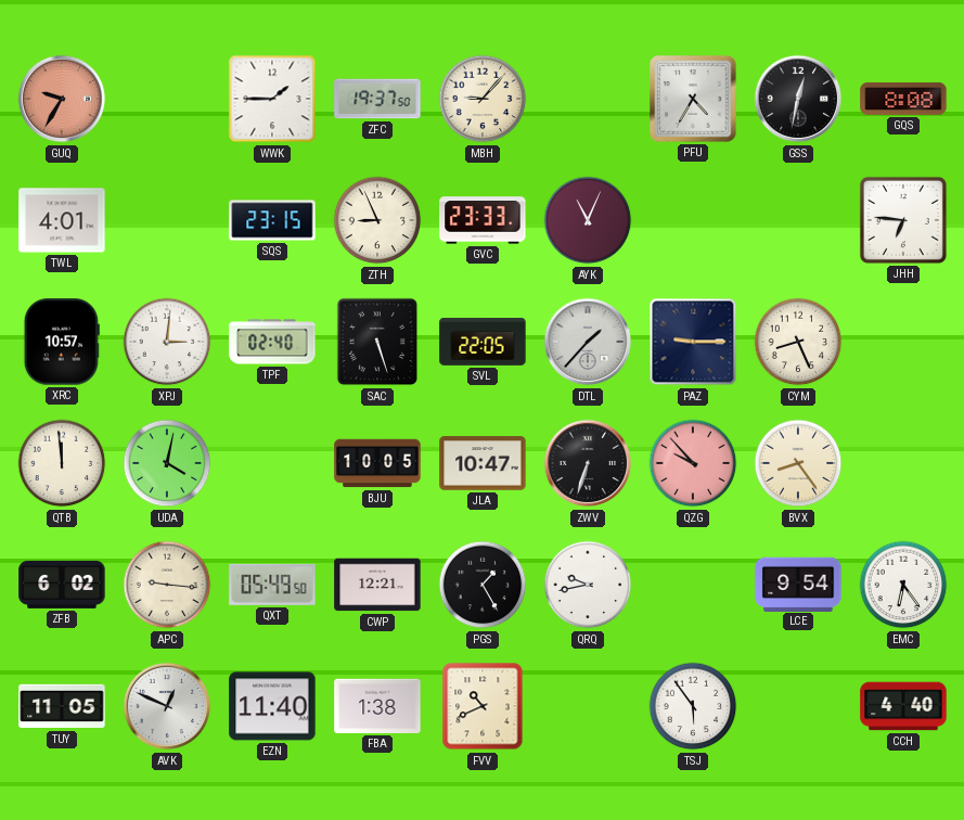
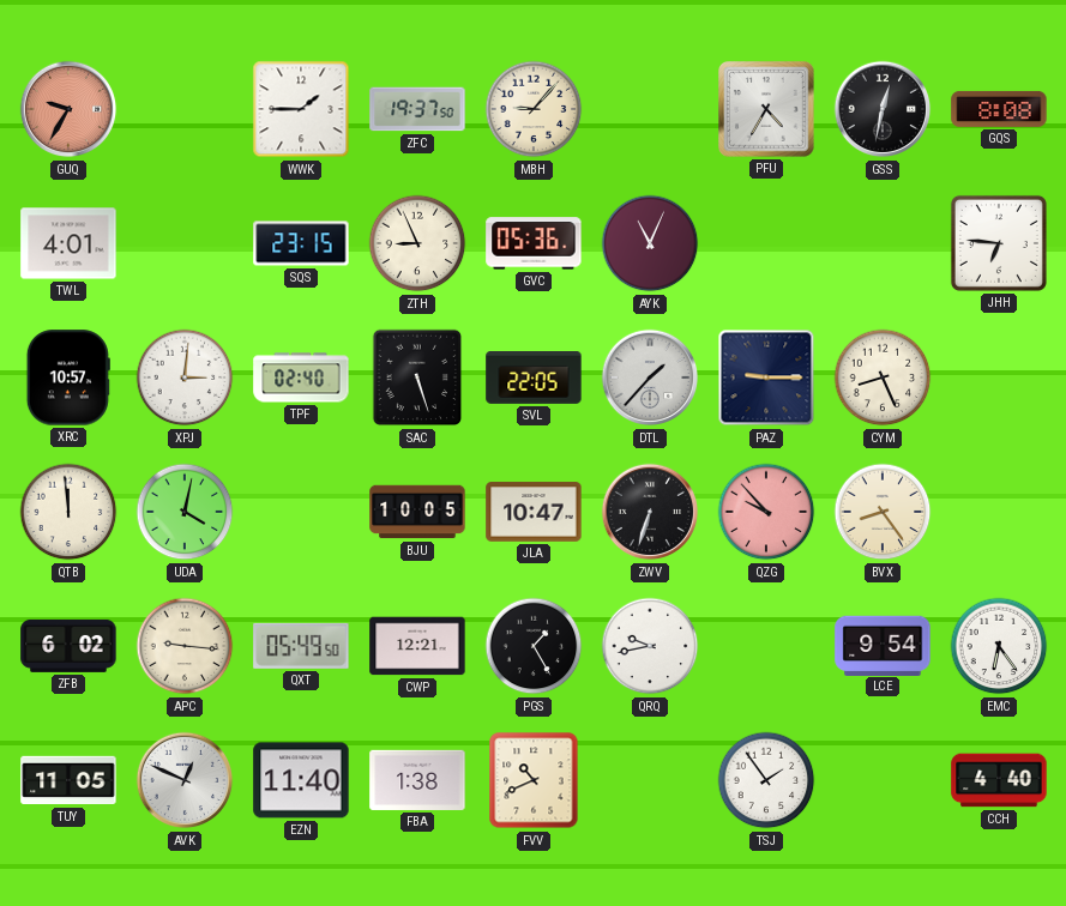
GVC: 23:33 -> 05:36 (534, 243)
TSJ: 5:54 -> 1:54 (766, 780)
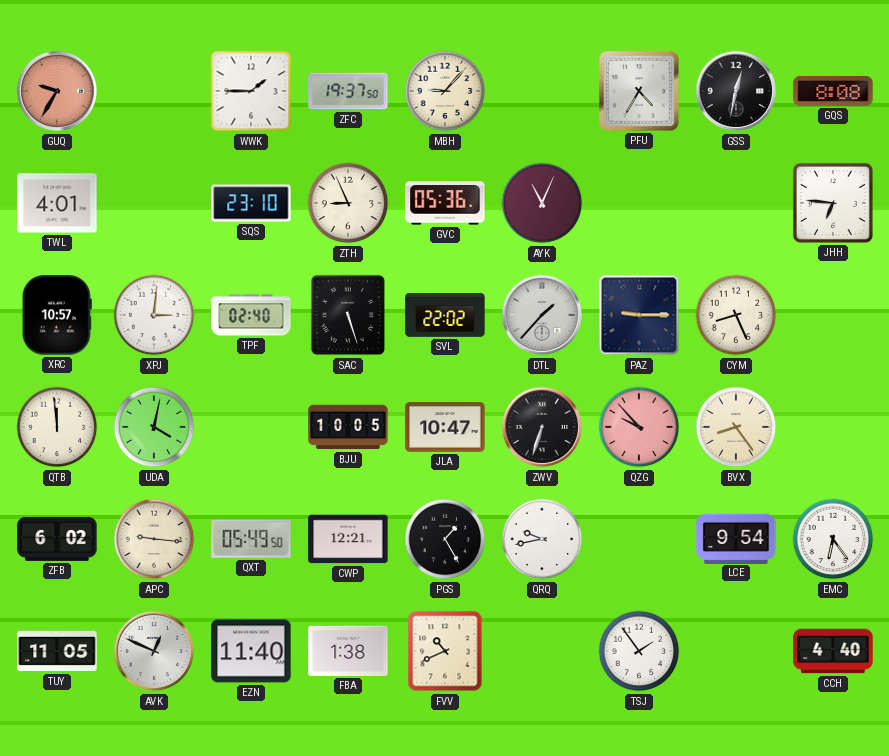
SQS: 23:15 -> 23:10 (251, 203)
SVL: 22:05 -> 22:02 (445, 316)
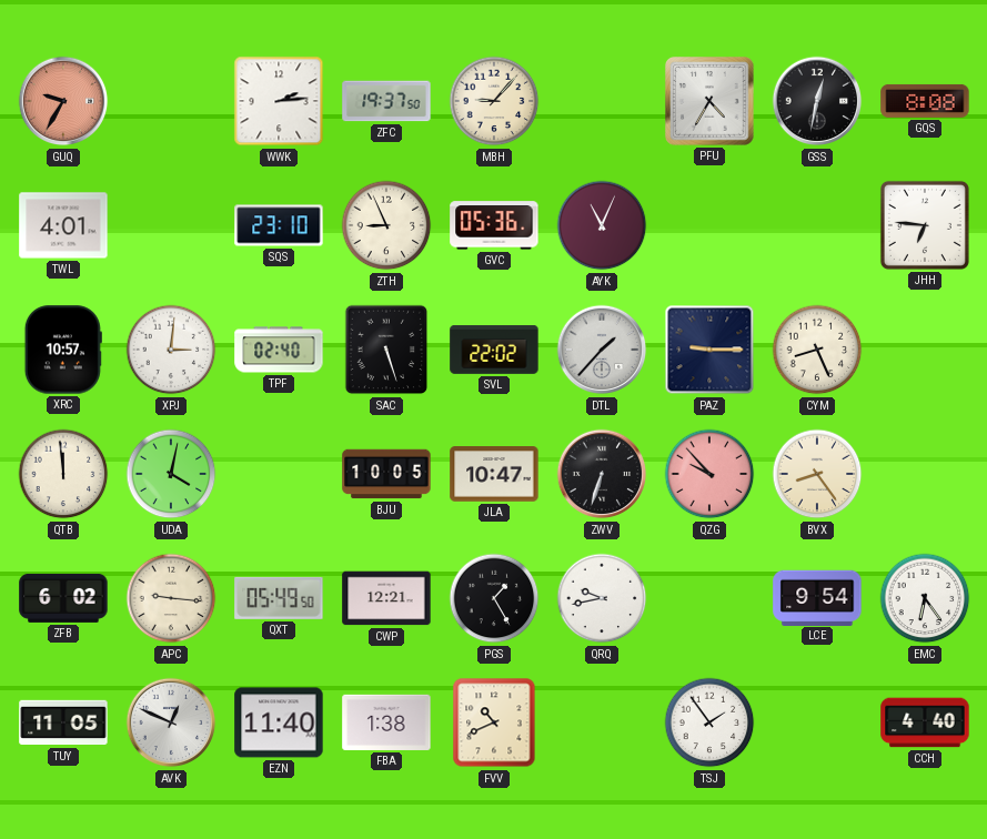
WWK: 1:45 -> 2:14 (279, 101)
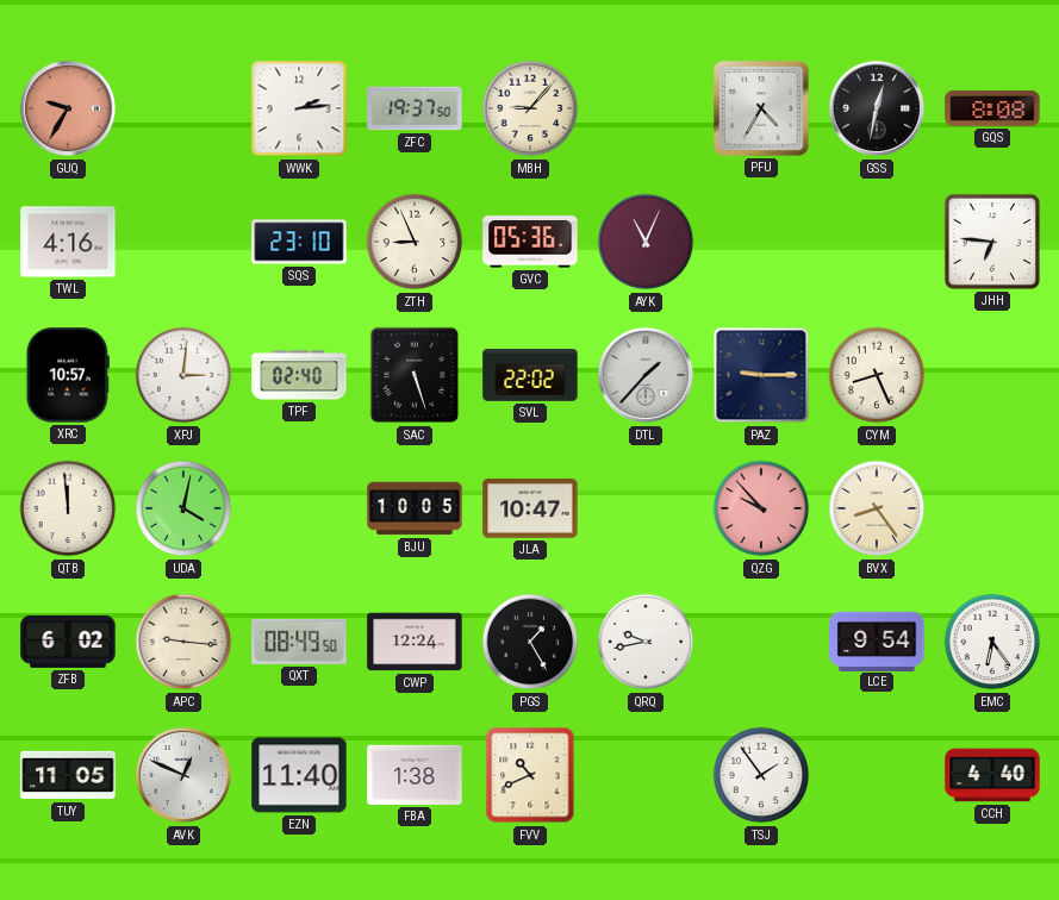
TWL: 4:01 -> 4:16 (68, 242)
ZWV: 6:33 -> none (602, 474)
QXT: 05:49 -> 08:49 (299, 642)
CWP: 12:21 -> 12:24 (415, 642)
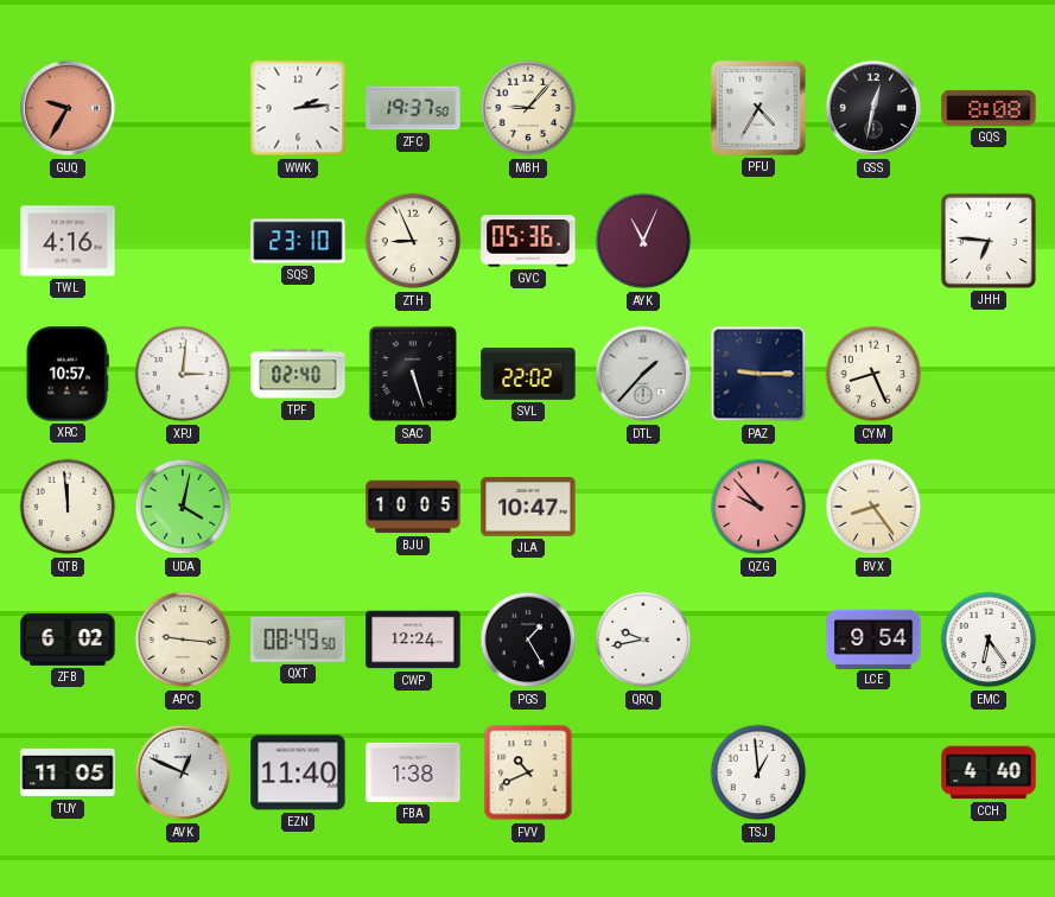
TSJ: 1:54 -> 12:59 (758, 772)
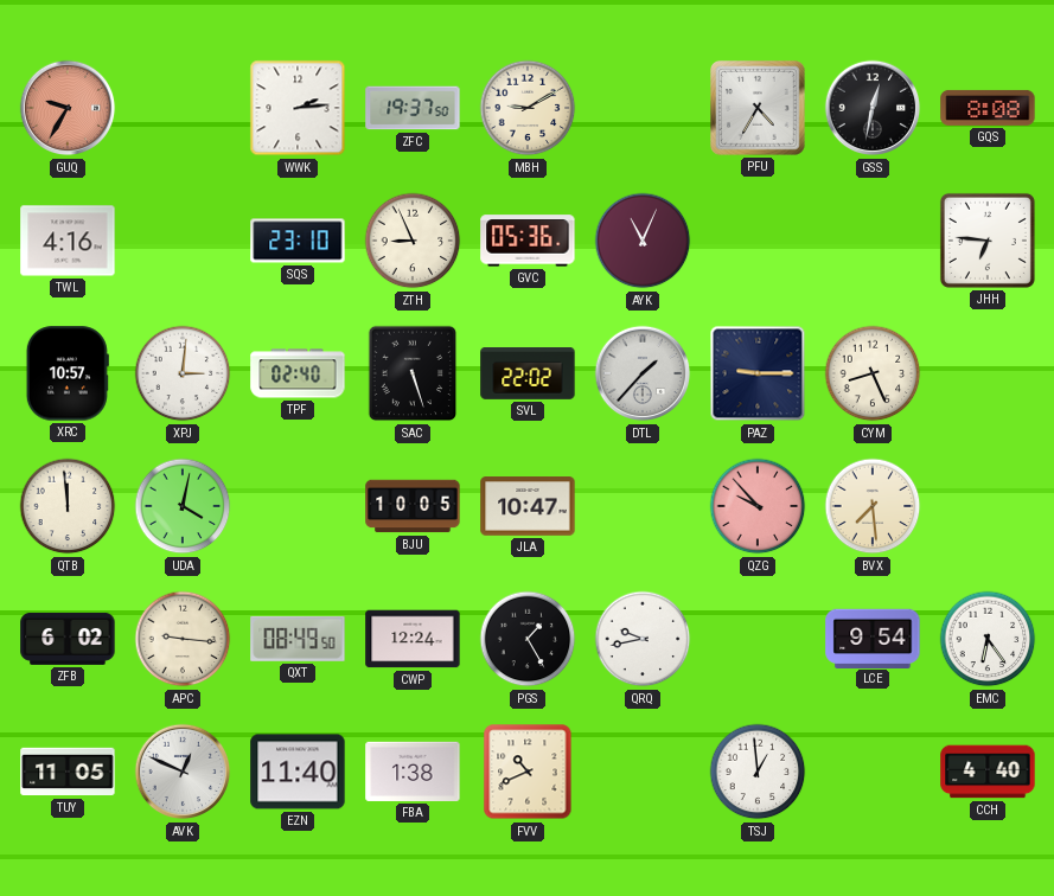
MBH: 9:07 -> 9:10 (528, 108)
BVX: 8:24 -> 7:29 (873, 506)
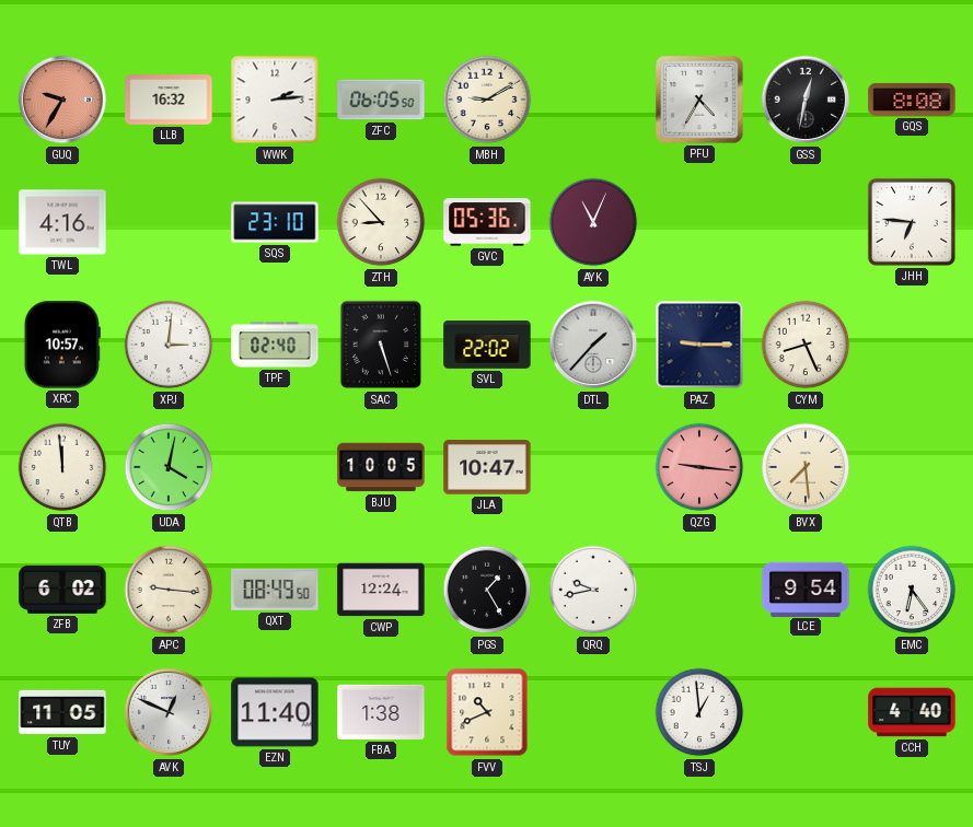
LLB: none -> 16:32 (169, 101)
ZFC: 19:37 -> 06:05 (381, 100)
ZTH: 8:56 -> 8:53 (381, 222)
QZG: 9:53 -> 9:16 (699, 467)
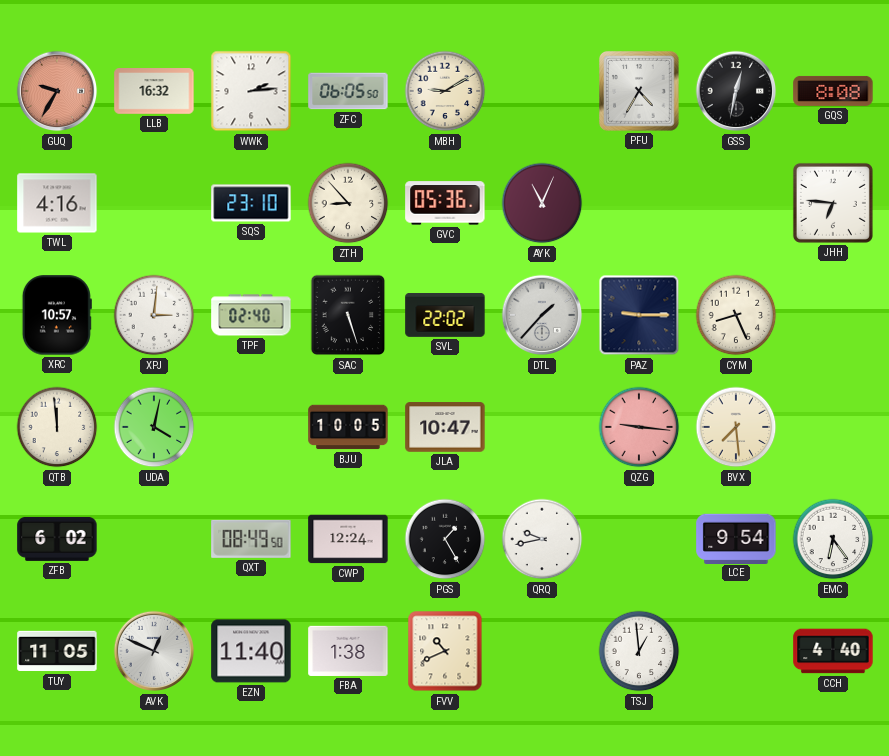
APC: 9:16 -> none (169, 590)
